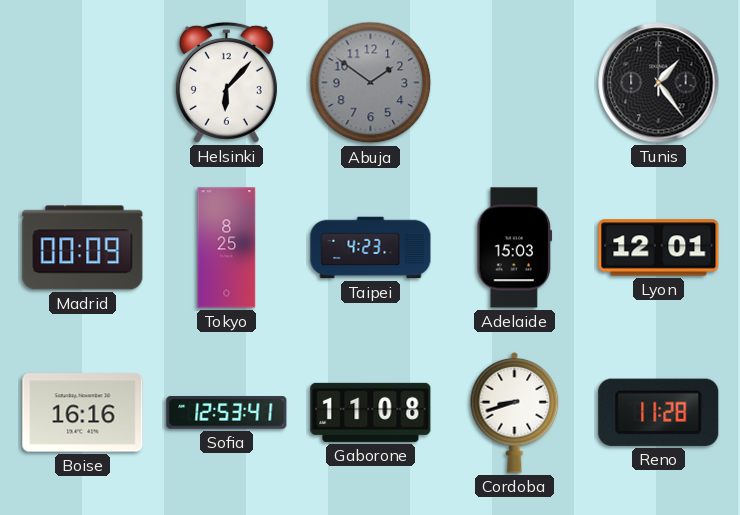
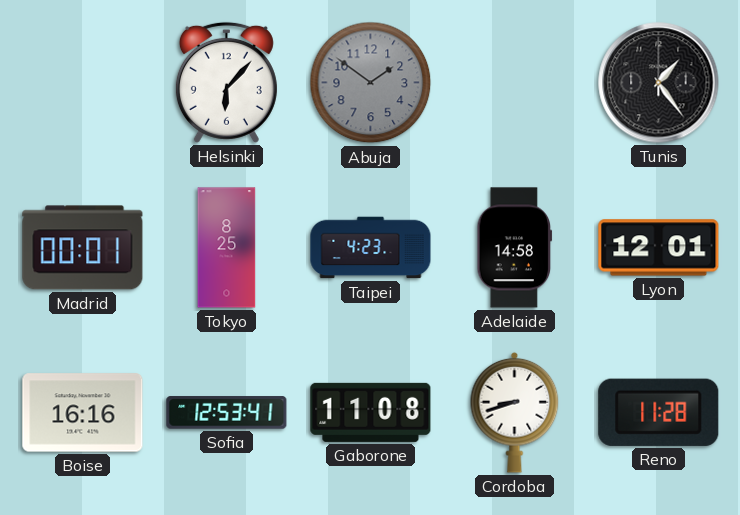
Madrid: 00:09 -> 00:01 (83, 248)
Adelaide: 15:03 -> 14:58 (515, 248)
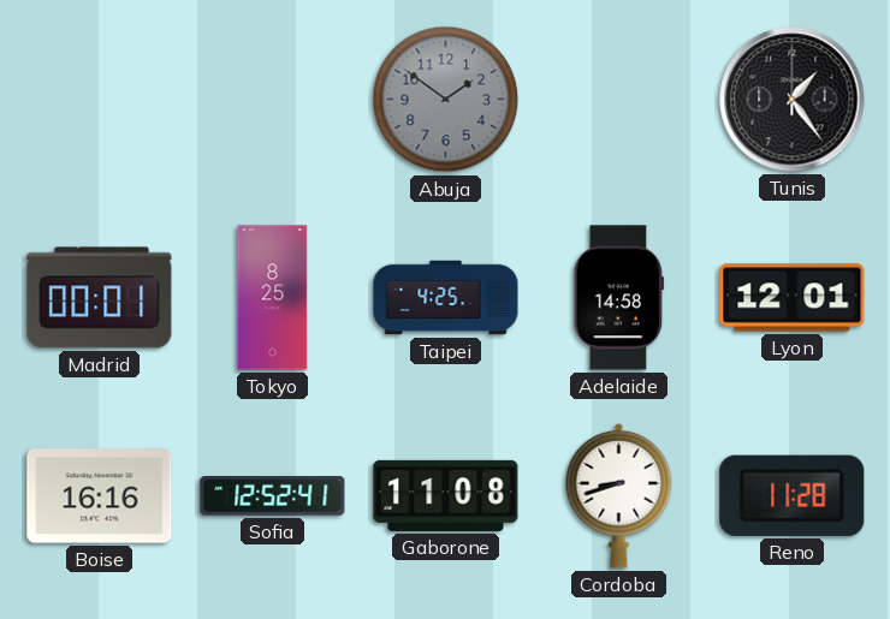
Helsinki: 6:07 -> none (226, 82)
Taipei: 4:23 -> 4:25 (446, 298)
Sofia: 12:53 -> 12:52 (273, 496)
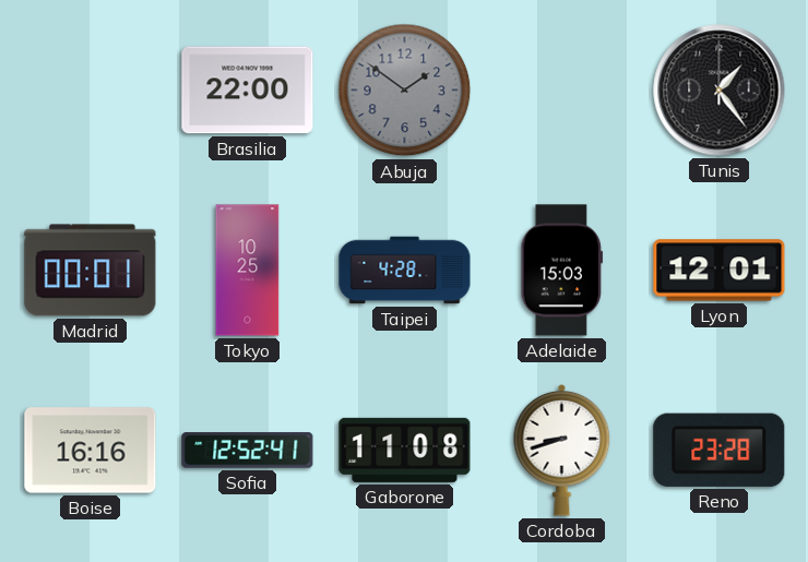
Brasilia: none -> 22:00 (248, 91)
Tokyo: 8:25 -> 10:25 (248, 271)
Taipei: 4:25 -> 4:28 (405, 271)
Adelaide: 14:58 -> 15:03 (562, 271)
Reno: 11:28 -> 23:28 (720, 450)
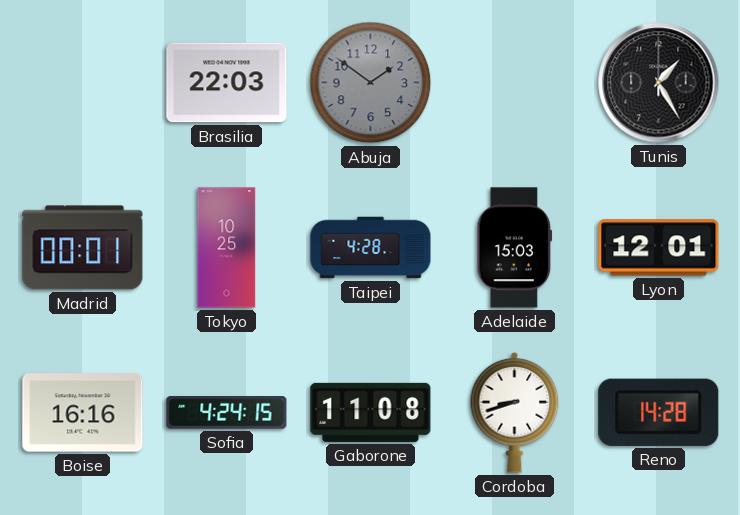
Brasilia: 22:00 -> 22:03 (227, 83)
Tunis: 1:24 -> 1:25 (659, 83)
Sofia: 12:52 -> 4:24 (227, 413)
Reno: 23:28 -> 14:28 (659, 412)
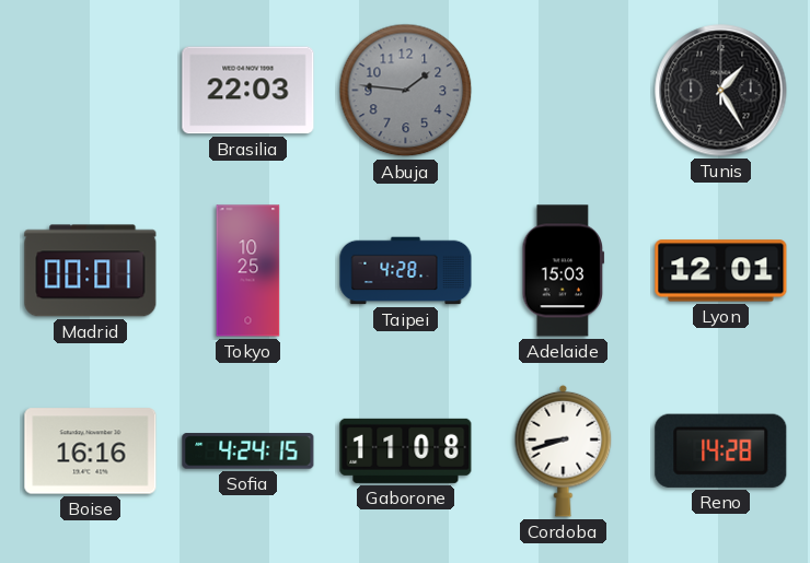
Abuja: 1:51 -> 1:46 (406, 91)
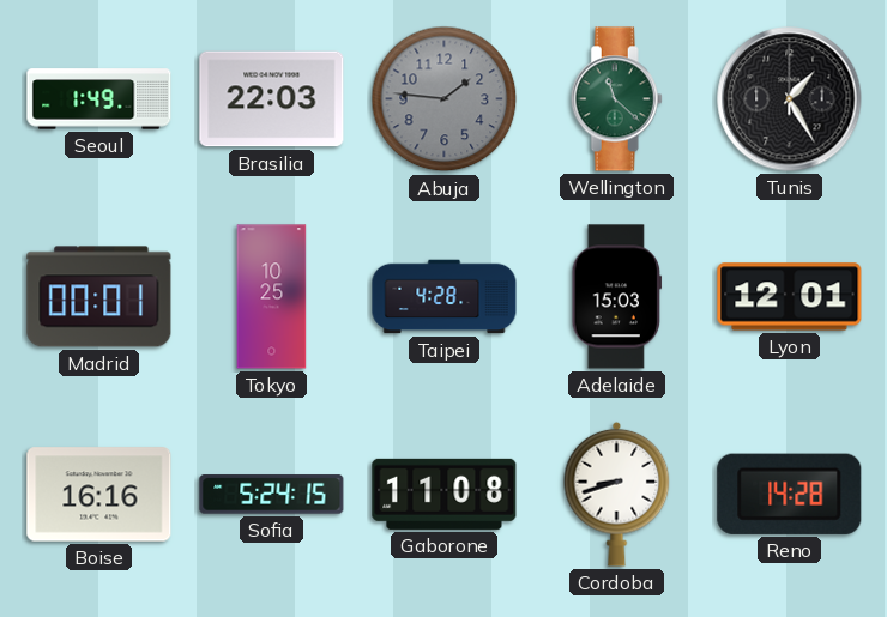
Seoul: none -> 1:49 (99, 99)
Wellington: none -> 11:22 (616, 99)
Sofia: 4:24 -> 5:24 (272, 495)
